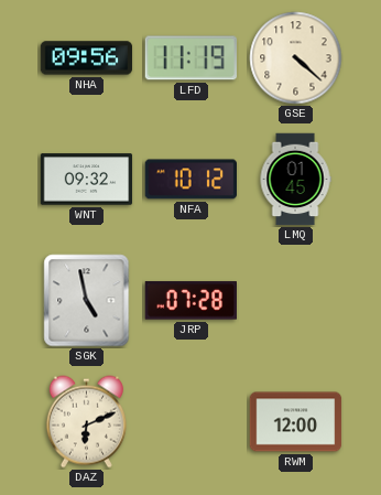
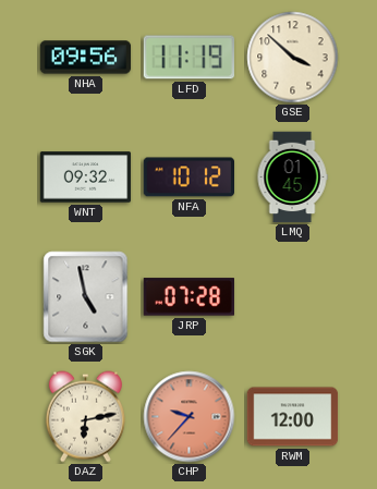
GSE: 4:22 -> 3:52 (293, 58)
DAZ: 6:11 -> 6:13 (85, 417)
CHP: none -> 9:37 (190, 417)
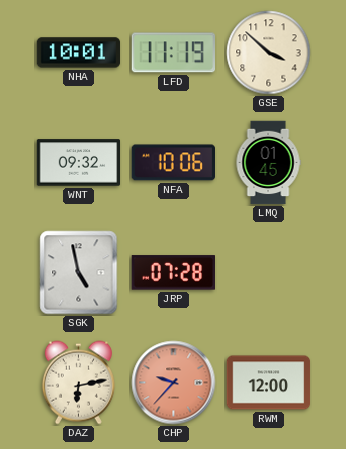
NHA: 09:56 -> 10:01 (79, 53)
NFA: 10:12 -> 10:06 (173, 163)
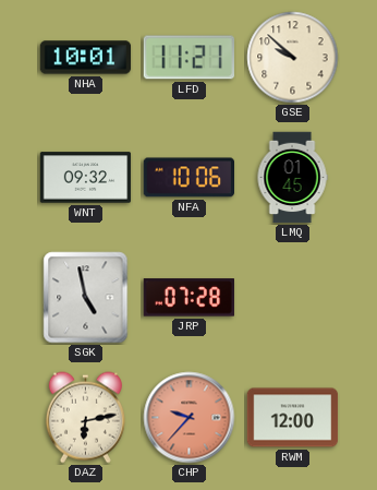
LFD: 11:19 -> 11:21 (188, 58)
GSE: 3:52 -> 9:52 (293, 58)
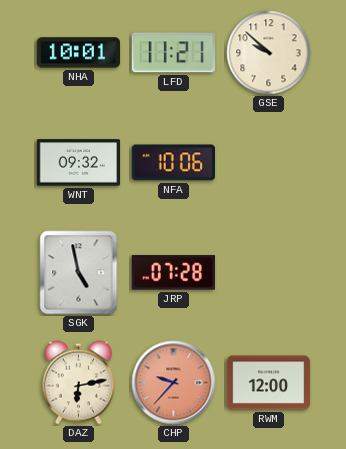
LMQ: 01:45 -> none (292, 178)
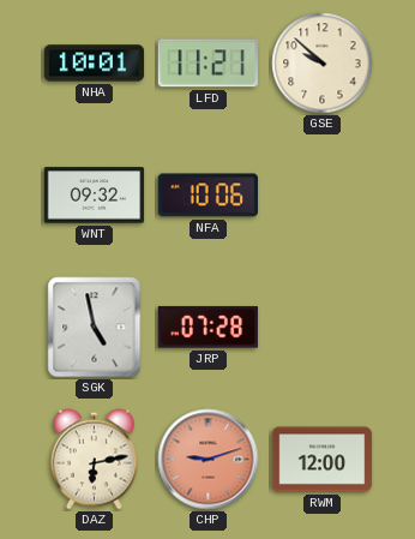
CHP: 9:37 -> 9:12 (209, 460)
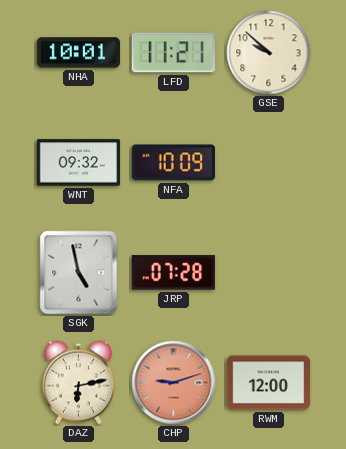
NFA: 10:06 -> 10:09 (173, 163)
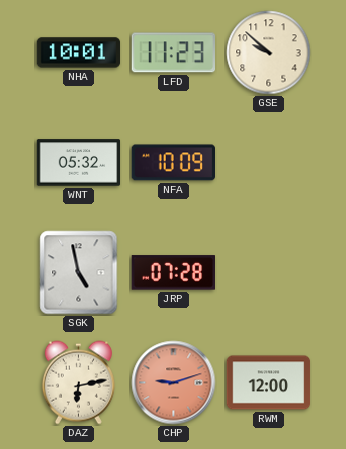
LFD: 11:21 -> 11:23 (173, 53)
WNT: 09:32 -> 05:32 (79, 163)
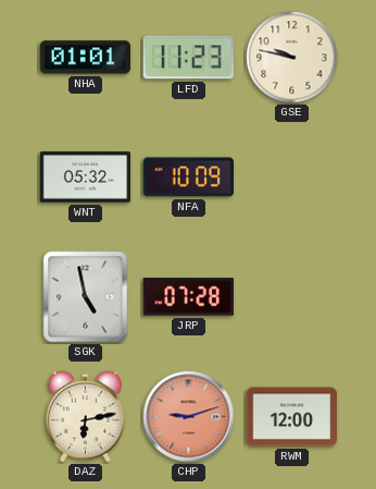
NHA: 10:01 -> 01:01 (86, 58)
GSE: 9:52 -> 9:47 (292, 58)
